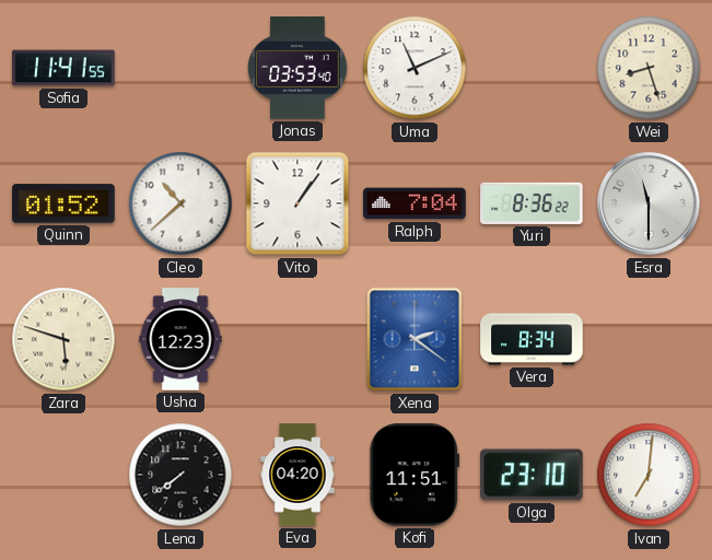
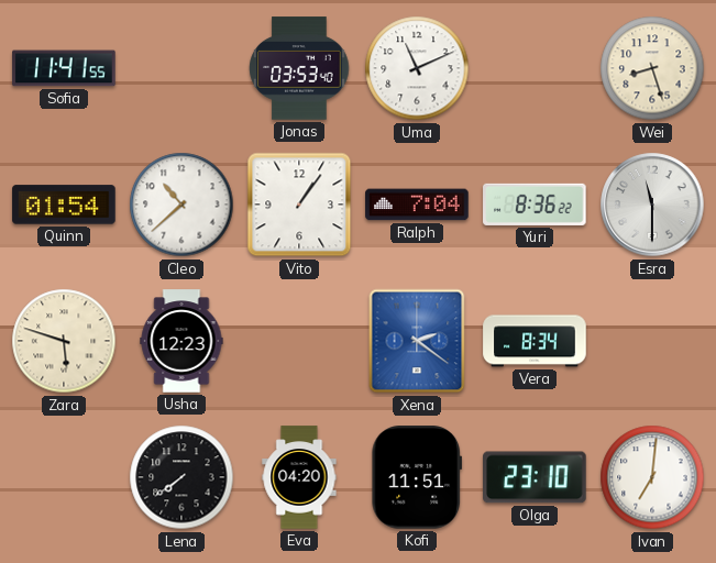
Quinn: 01:52 -> 01:54 (64, 205)
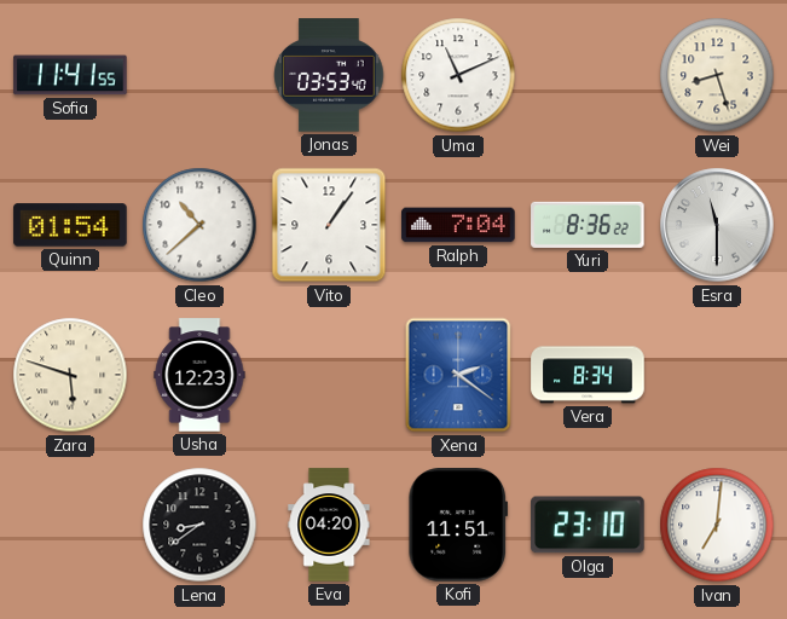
Lena: 7:39 -> 8:39 (199, 525)
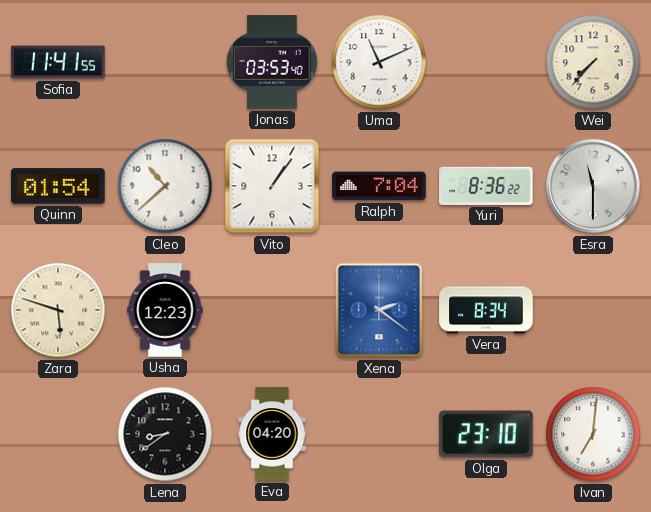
Wei: 8:27 -> 7:37 (593, 62)
Kofi: 11:51 -> none (458, 525)
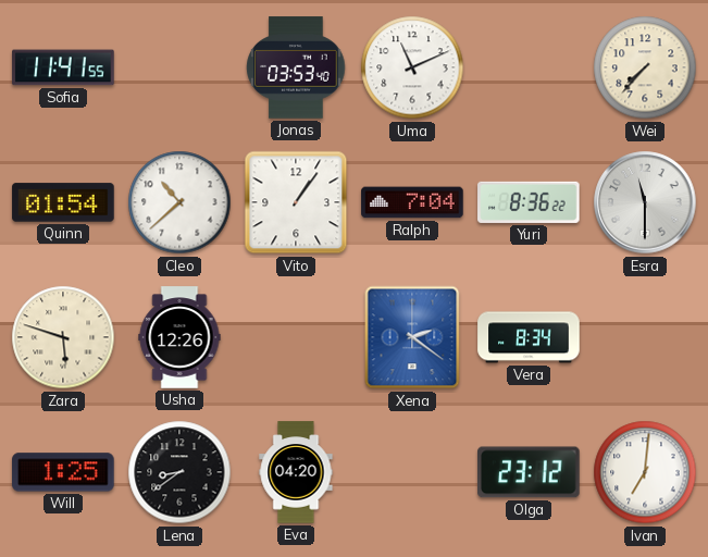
Usha: 12:23 -> 12:26 (179, 337)
Will: none -> 1:25 (63, 472)
Olga: 23:10 -> 23:12 (529, 472)
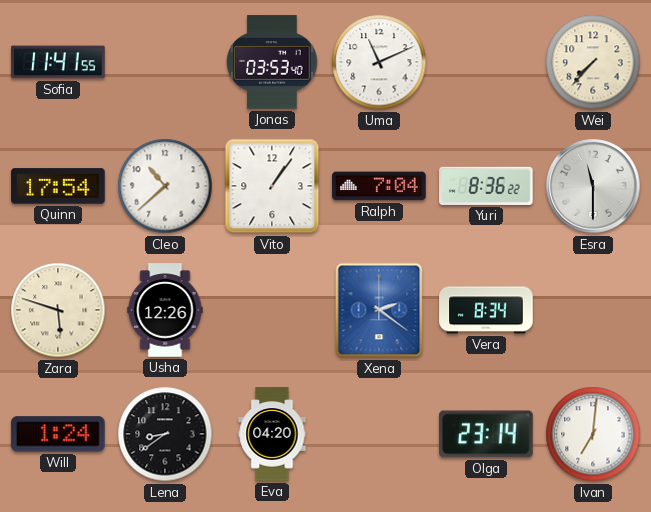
Quinn: 01:54 -> 17:54 (58, 186)
Will: 1:25 -> 1:24 (58, 434)
Olga: 23:12 -> 23:14 (486, 434)
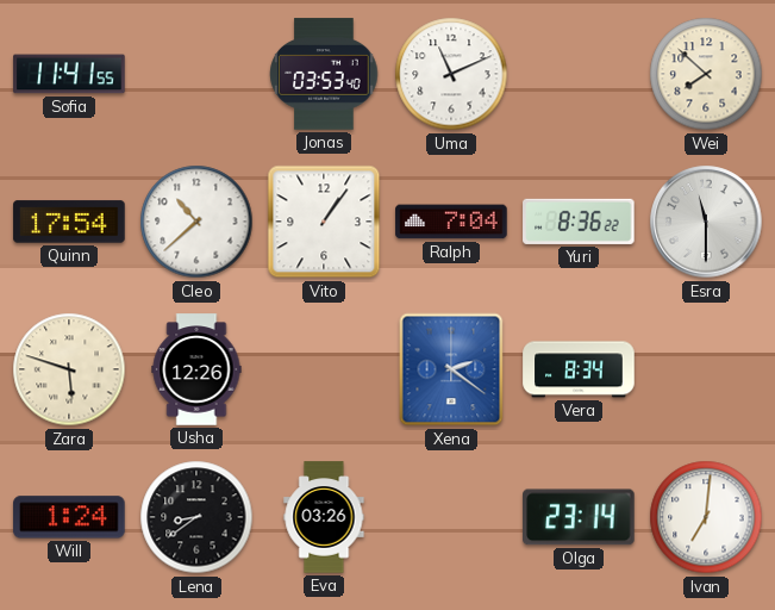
Wei: 7:37 -> 7:52 (706, 74)
Eva: 04:20 -> 03:26 (324, 517)
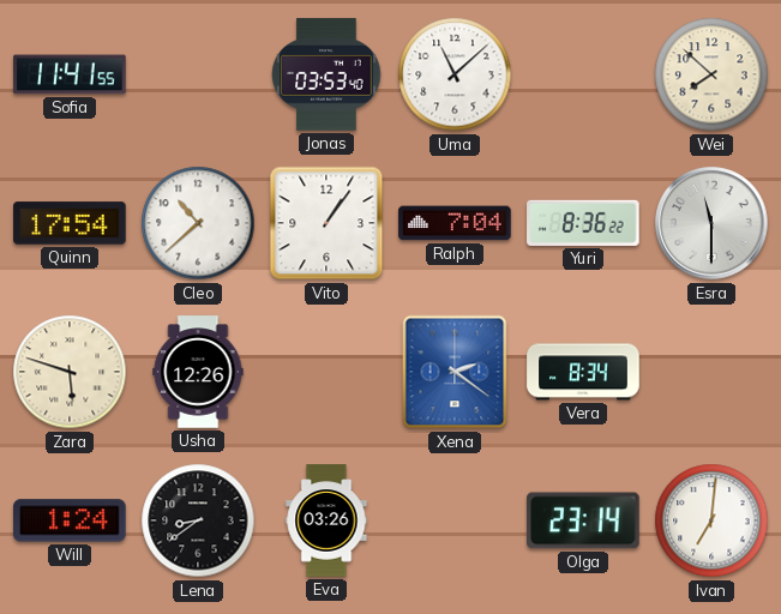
Uma: 11:11 -> 11:08 (455, 74)
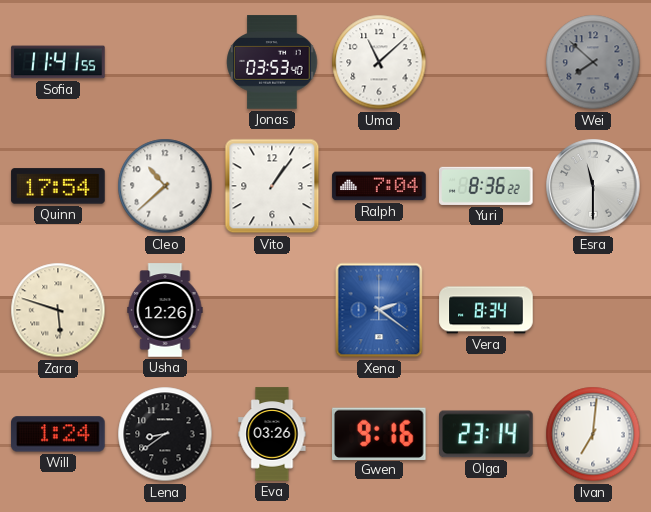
Wei dial: cream -> grey (593, 62)
Gwen: none -> 9:16 (380, 433)
